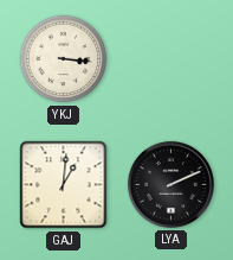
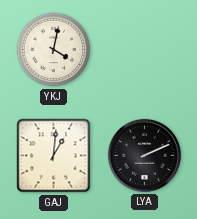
YKJ: 3:16 -> 4:02 (54, 50)
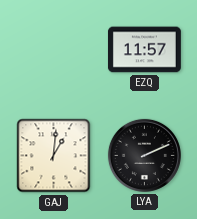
YKJ: 4:02 -> none (54, 50)
EZQ: none -> 11:57 (145, 50)
